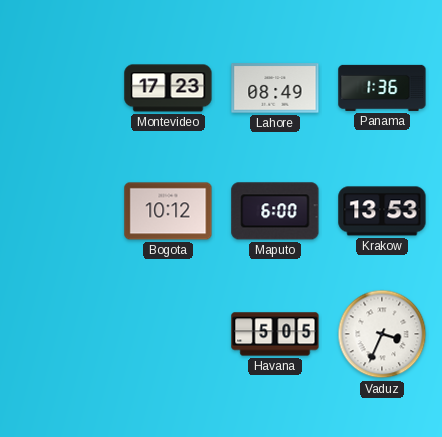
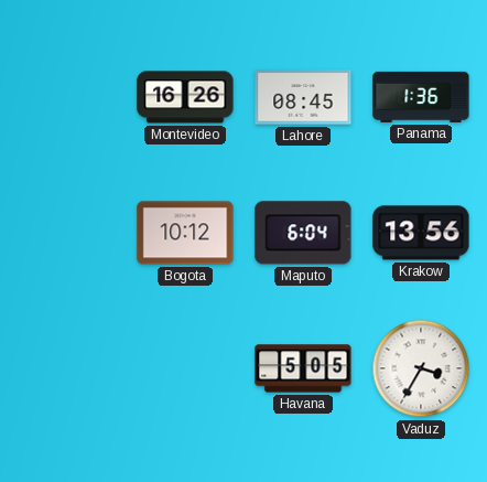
Montevideo: 17:23 -> 16:26 (185, 97)
Lahore: 08:49 -> 08:45 (303, 97)
Maputo: 6:00 -> 6:04 (303, 233)
Krakow: 13:53 -> 13:56 (421, 233)
Vaduz: 3:34 -> 3:35 (421, 368)
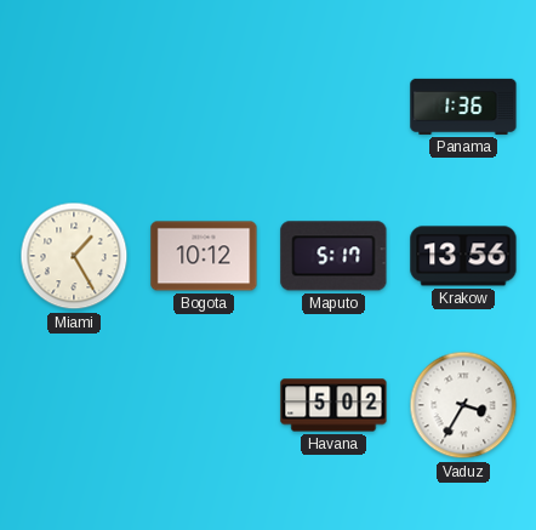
Montevideo: 16:26 -> none (185, 97)
Lahore: 08:45 -> none (303, 97)
Miami: none -> 1:25 (74, 256)
Maputo: 6:04 -> 5:17 (333, 256)
Havana: 5:05 -> 5:02 (333, 405)
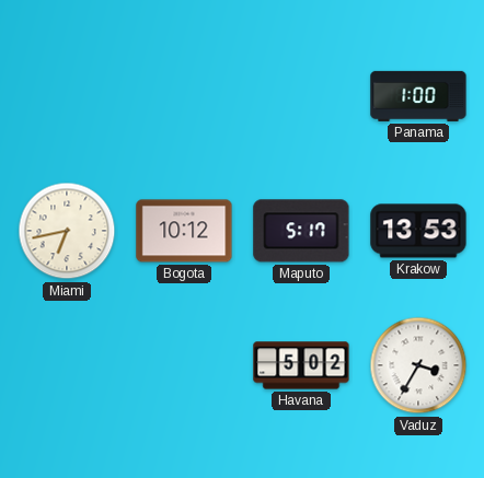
Panama: 1:36 -> 1:00 (418, 96)
Miami: 1:25 -> 6:43 (67, 231)
Krakow: 13:56 -> 13:53 (418, 231)
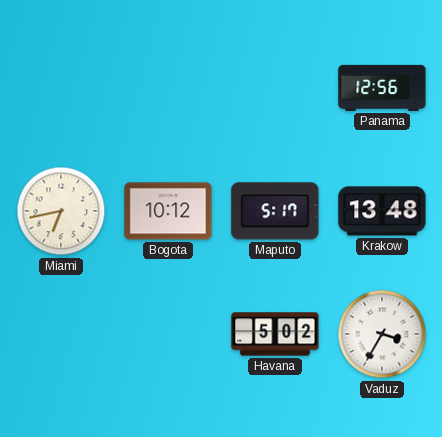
Panama: 1:00 -> 12:56 (382, 88)
Krakow: 13:53 -> 13:48 (382, 211)
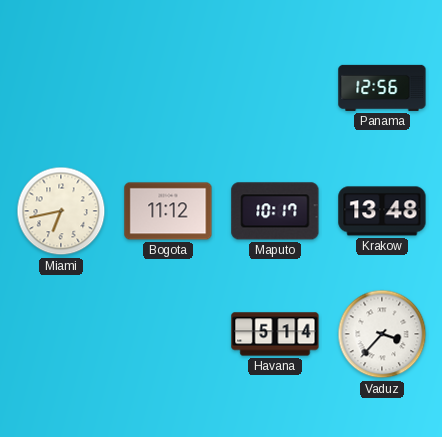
Bogota: 10:12 -> 11:12 (168, 211)
Maputo: 5:17 -> 10:17 (275, 211)
Havana: 5:02 -> 5:14 (275, 334)
Vaduz: 3:35 -> 3:37 (382, 334)
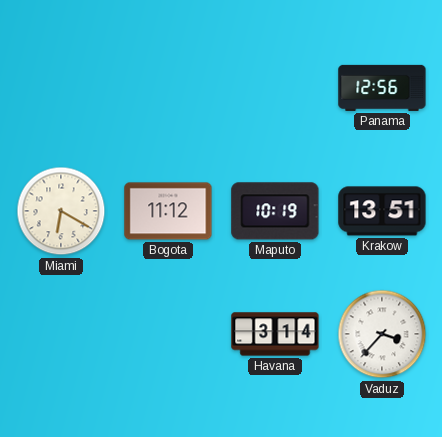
Miami: 6:43 -> 6:20 (61, 211)
Maputo: 10:17 -> 10:19 (275, 211)
Krakow: 13:48 -> 13:51 (382, 211)
Havana: 5:14 -> 3:14 (275, 334)
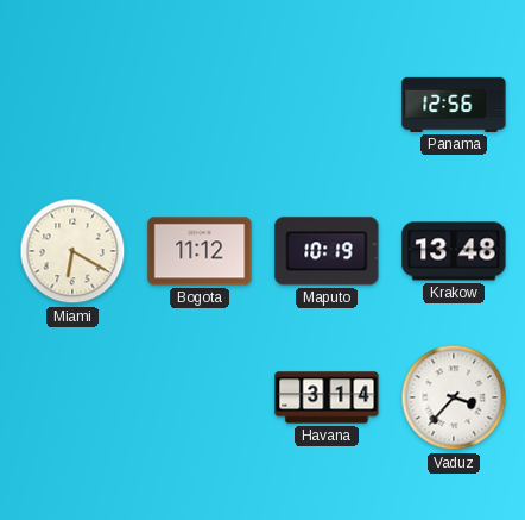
Krakow: 13:51 -> 13:48 (454, 251)
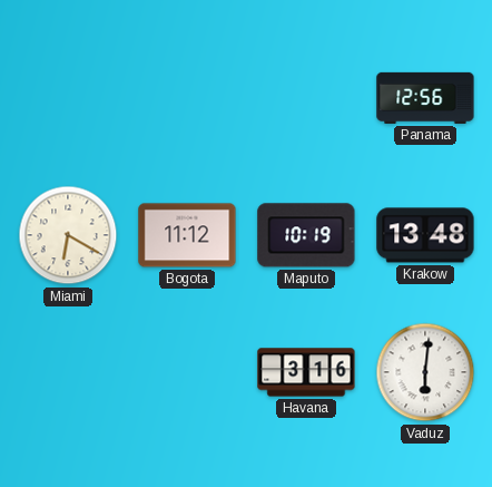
Havana: 3:14 -> 3:16 (306, 372)
Vaduz: 3:37 -> 6:01 (425, 372)
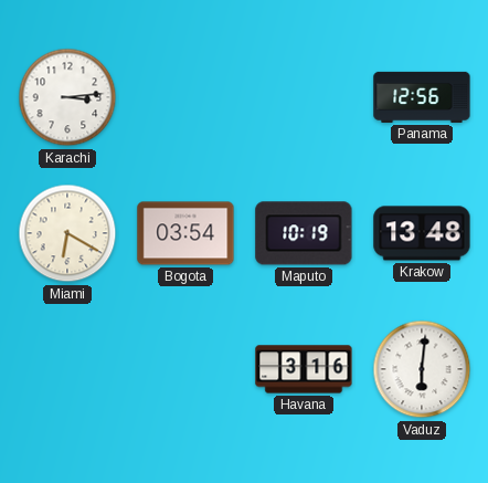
Karachi: none -> 3:14 (67, 97)
Bogota: 11:12 -> 03:54 (185, 233)
